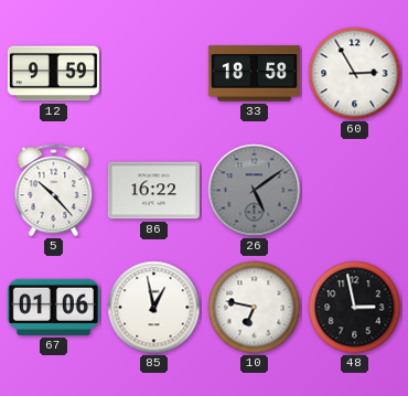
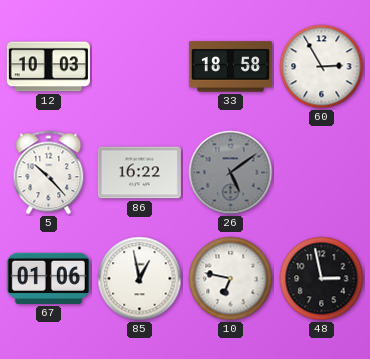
12: 9:59 -> 10:03 (48, 67)
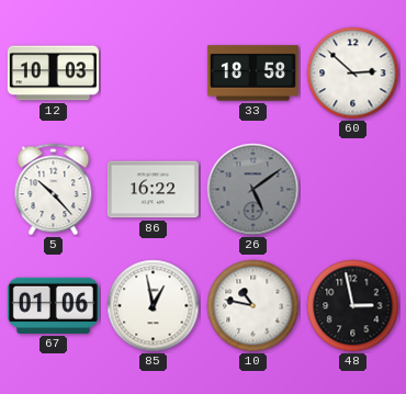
60: 2:55 -> 2:52 (353, 74)
10: 6:47 -> 10:47 (253, 306)
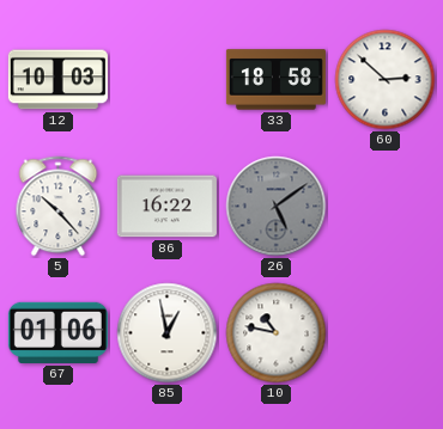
48: 2:58 -> none (353, 306)
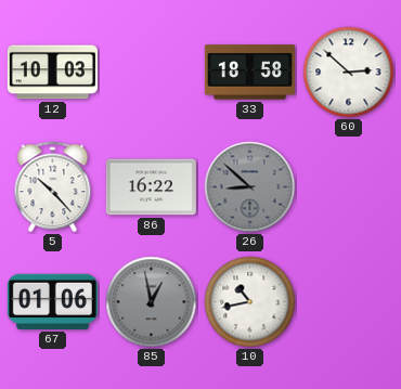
26: 5:09 -> 8:52 (250, 187)
85 dial: white -> grey (152, 302)
10: 10:47 -> 10:43 (250, 302)
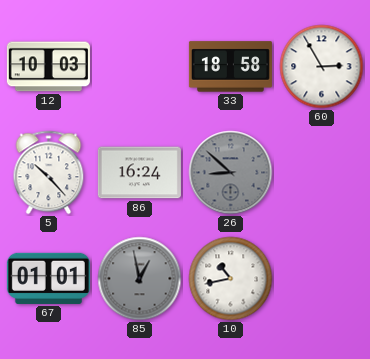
60: 2:52 -> 2:55 (322, 67)
86: 16:22 -> 16:24 (139, 173)
67: 01:06 -> 01:01 (48, 278)
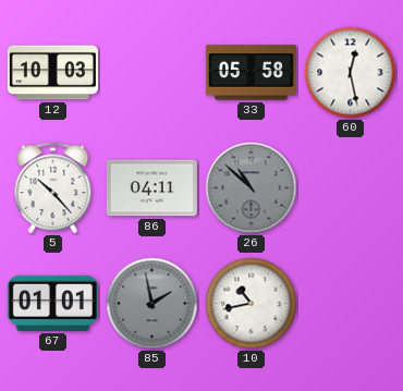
33: 18:58 -> 05:58 (251, 73)
60: 2:55 -> 12:28 (351, 73)
86: 16:24 -> 04:11 (151, 188)
26: 8:52 -> 10:52 (252, 188)
85: 12:58 -> 1:58 (152, 304)
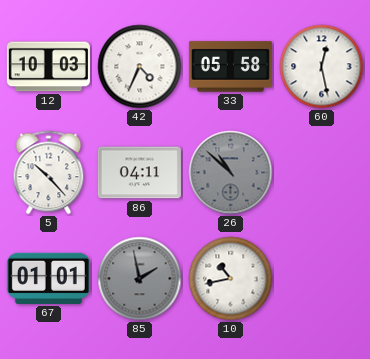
42: none -> 4:34 (140, 67)
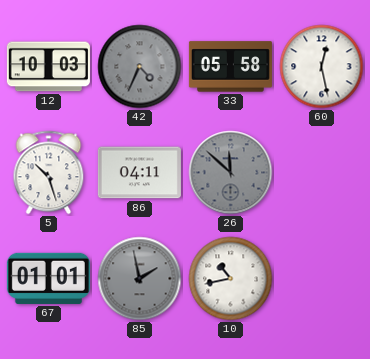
42 dial: white -> grey (140, 67)
5: 10:23 -> 10:27 (49, 173)
26: 10:52 -> 11:52 (231, 173)
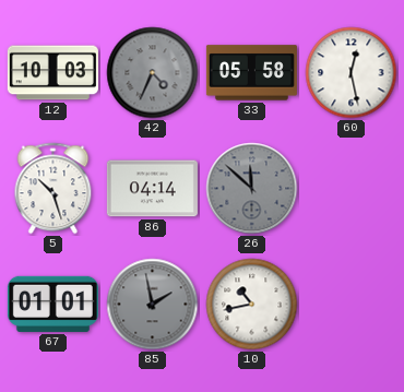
86: 04:11 -> 04:14 (152, 189)
